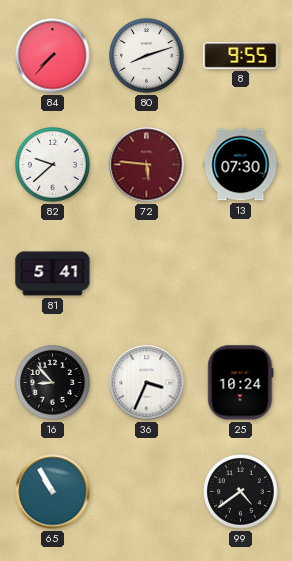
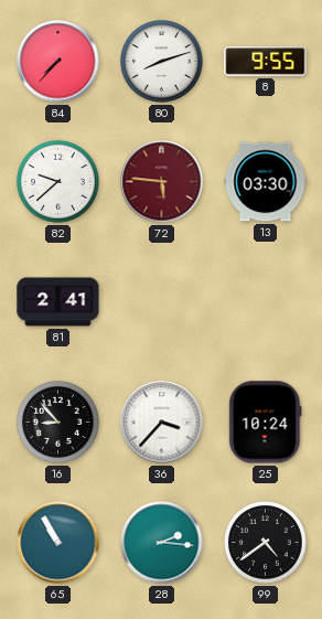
13: 07:30 -> 03:30 (266, 182)
81: 5:41 -> 2:41 (58, 302)
36: 3:34 -> 3:37 (162, 423)
28: none -> 2:16 (162, 543)
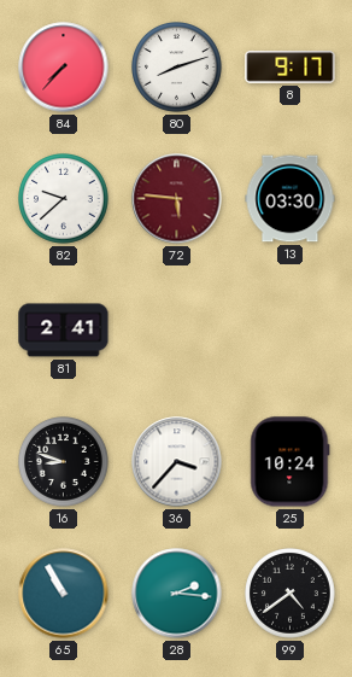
8: 9:55 -> 9:17 (291, 68)
16: 8:53 -> 8:48 (64, 462)
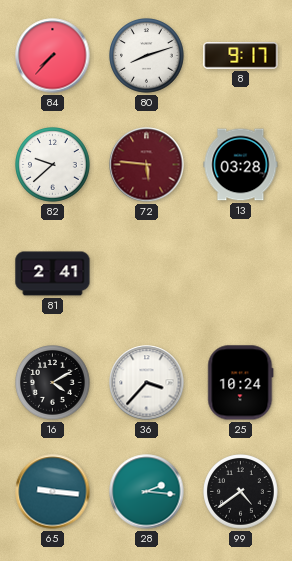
13: 03:30 -> 03:28 (241, 165)
16: 8:48 -> 4:10 (53, 383)
65: 10:55 -> 9:16 (53, 492)
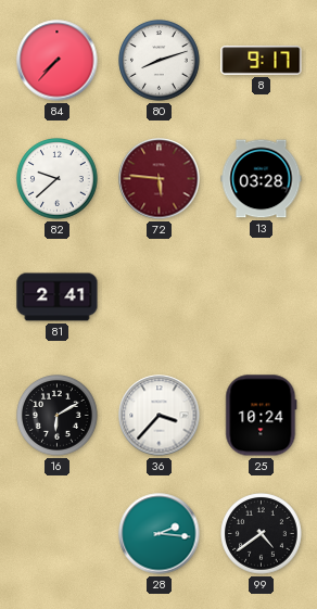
16: 4:10 -> 6:10 (58, 416)
65: 9:16 -> none (53, 492)
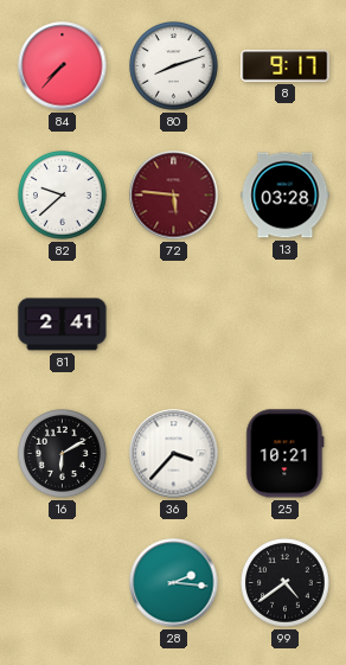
25: 10:24 -> 10:21 (286, 454)
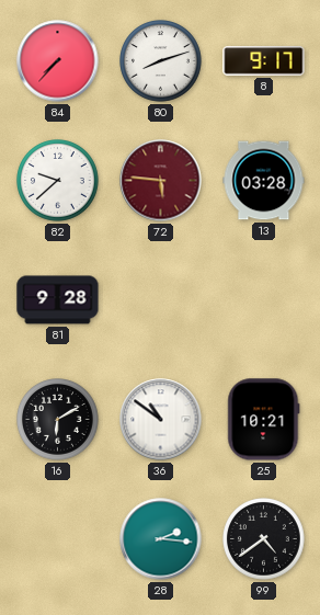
81: 2:41 -> 9:28 (58, 300)
36: 3:37 -> 10:51 (161, 420)
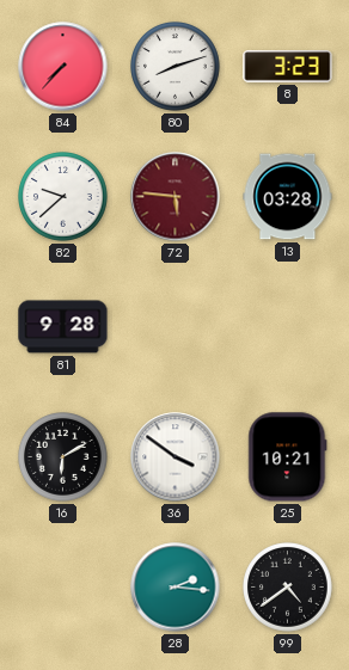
8: 9:17 -> 3:23 (288, 67)
36: 10:51 -> 3:51 (176, 457)
